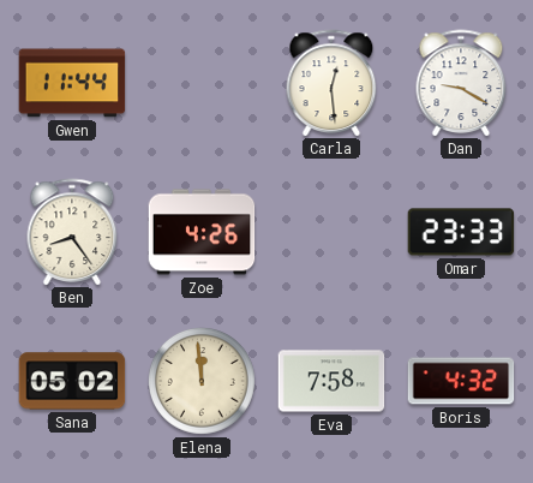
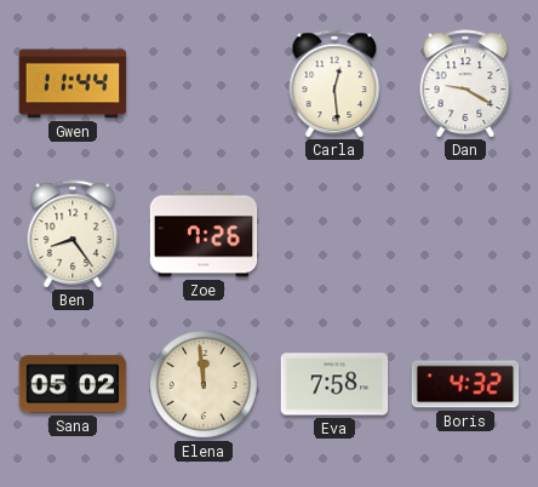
Zoe: 4:26 -> 7:26 (204, 234)
Omar: 23:33 -> none (461, 232)
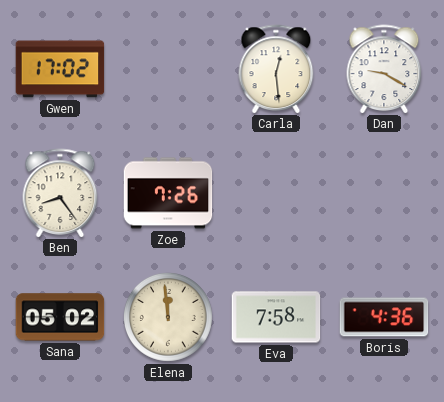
Gwen: 11:44 -> 17:02 (60, 69)
Boris: 4:32 -> 4:36 (384, 317)
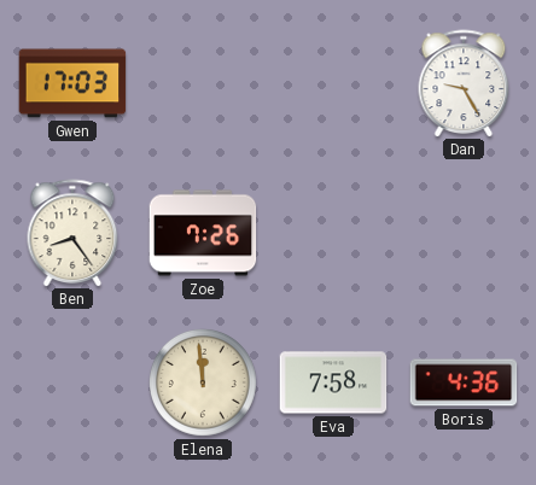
Gwen: 17:02 -> 17:03 (72, 83)
Carla: 12:29 -> none (276, 69)
Dan: 9:20 -> 9:25 (464, 83)
Sana: 05:02 -> none (60, 317)
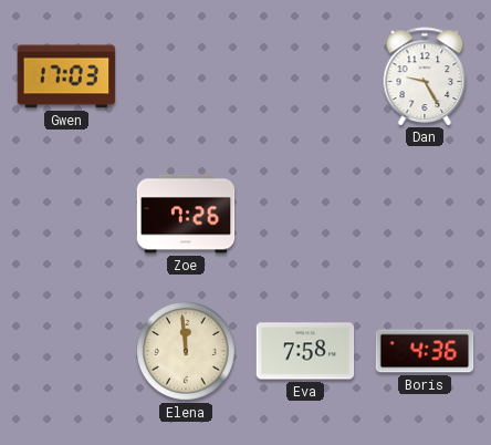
Ben: 8:24 -> none (72, 233)
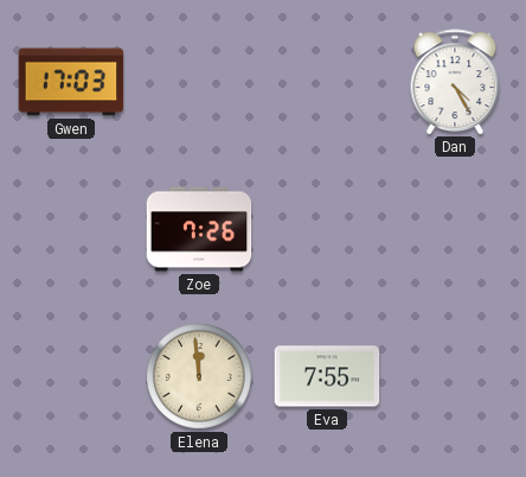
Dan: 9:25 -> 4:25 (455, 82)
Eva: 7:58 -> 7:55 (327, 376)
Boris: 4:36 -> none (425, 351)
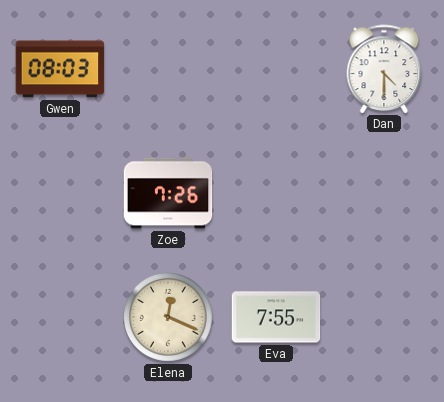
Gwen: 17:03 -> 08:03 (60, 69)
Dan: 4:25 -> 4:30 (384, 69)
Elena: 11:59 -> 12:19 (168, 317)
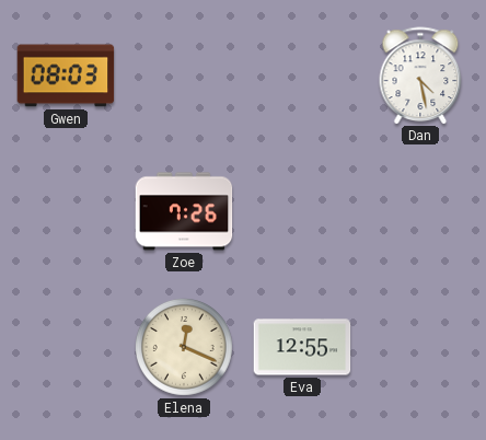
Dan: 4:30 -> 4:28 (420, 76)
Eva: 7:55 -> 12:55 (302, 347)
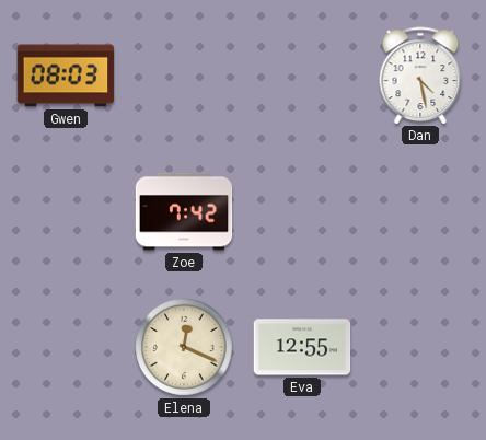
Zoe: 7:26 -> 7:42 (184, 211)
